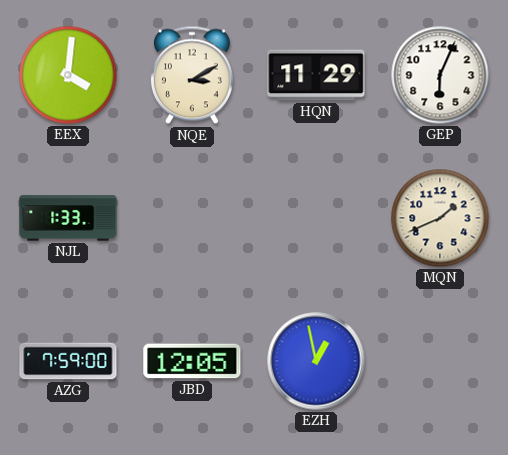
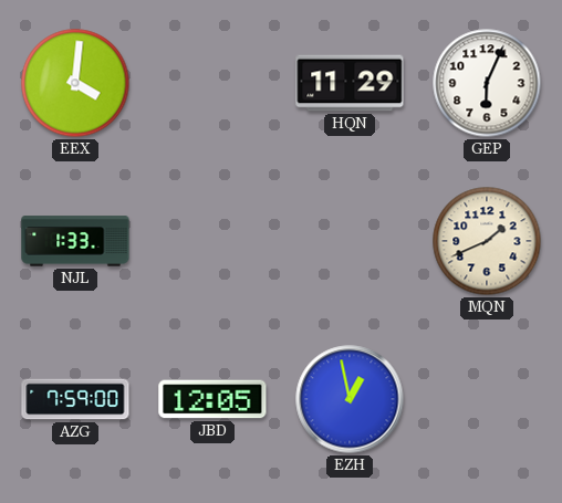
NQE: 3:10 -> none (192, 75)
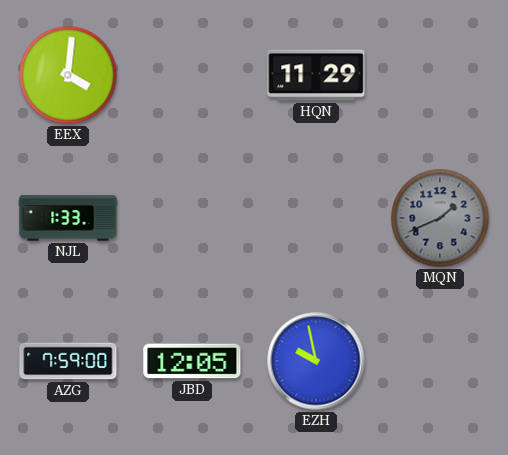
GEP: 6:04 -> none (487, 83)
MQN dial: cream -> grey (440, 218)
EZH: 12:58 -> 9:58 (316, 361)
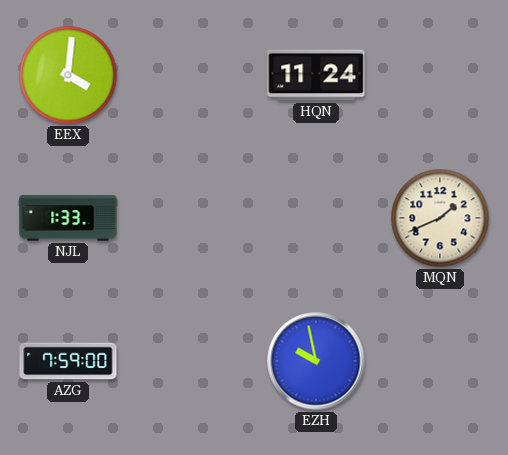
HQN: 11:29 -> 11:24 (316, 75)
MQN dial: grey -> cream (440, 218)
JBD: 12:05 -> none (192, 361)
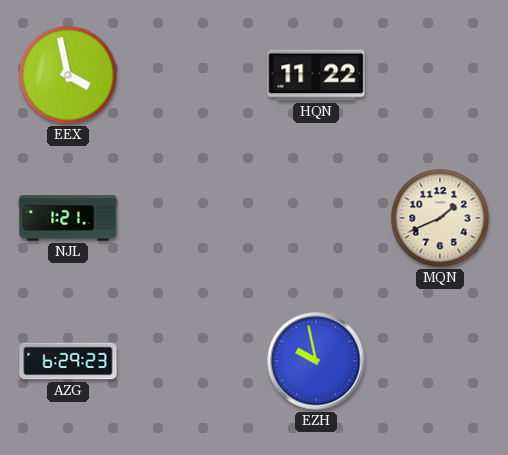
EEX: 4:01 -> 3:58 (68, 75)
HQN: 11:24 -> 11:22 (316, 75)
NJL: 1:33 -> 1:21 (68, 218)
AZG: 7:59 -> 6:29 (68, 361)
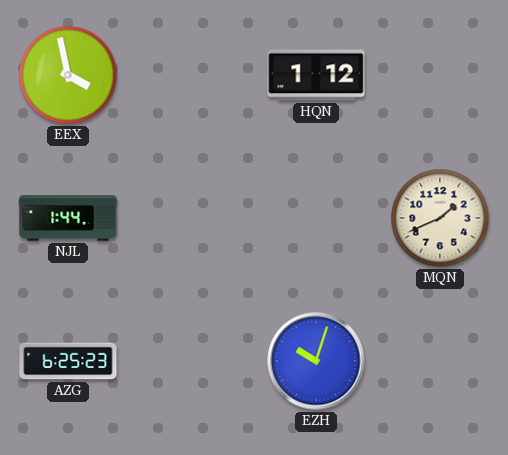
HQN: 11:22 -> 1:12 (316, 75)
NJL: 1:21 -> 1:44 (68, 218)
AZG: 6:29 -> 6:25 (68, 361)
EZH: 9:58 -> 10:03 (316, 361)
